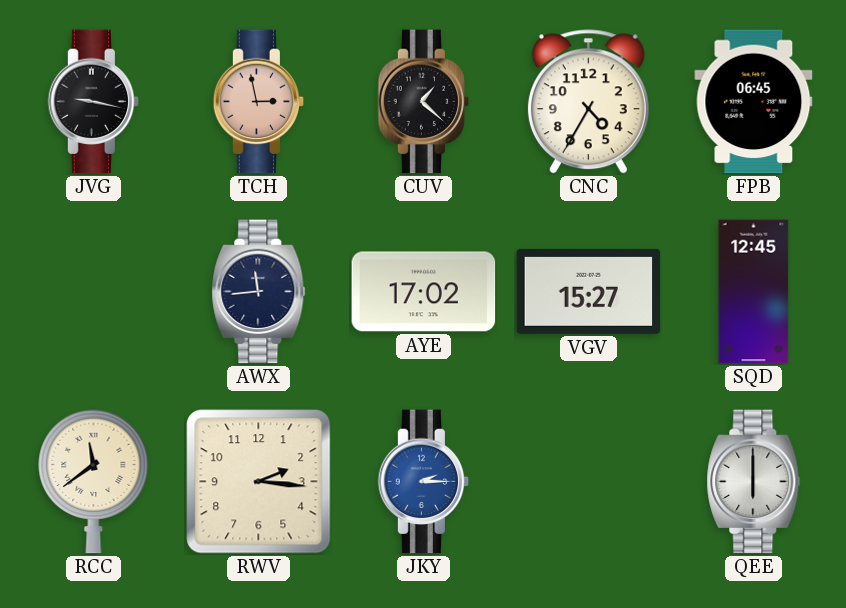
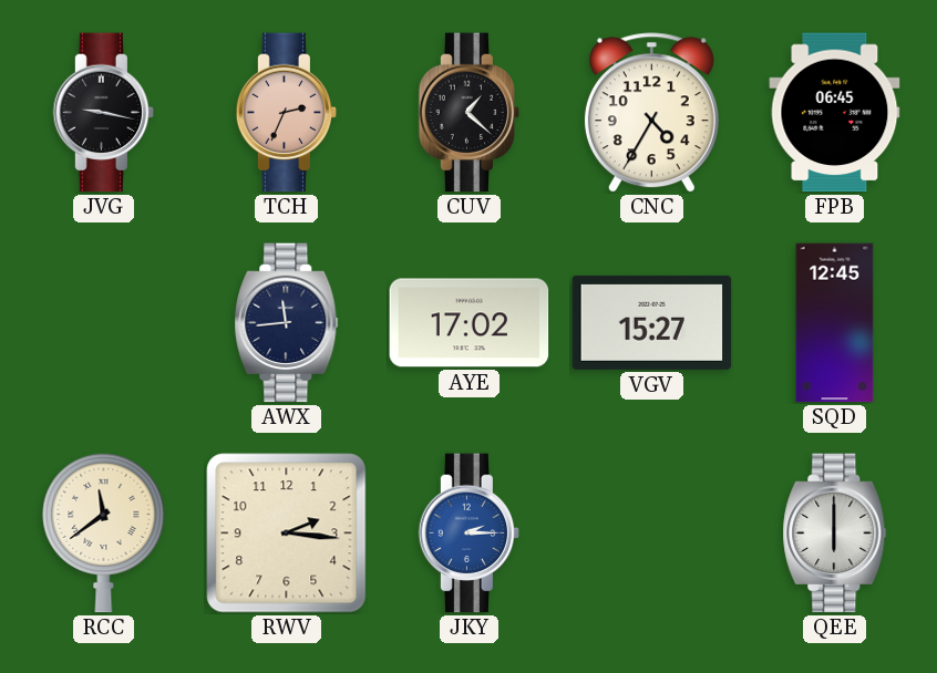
TCH: 2:58 -> 2:34 (287, 113)
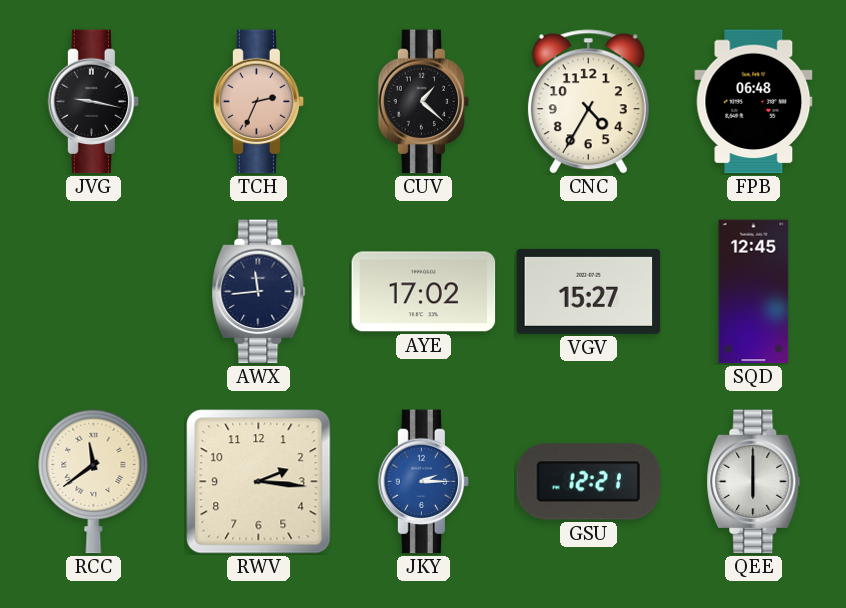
FPB: 06:45 -> 06:48 (754, 102)
GSU: none -> 12:21 (589, 482)
